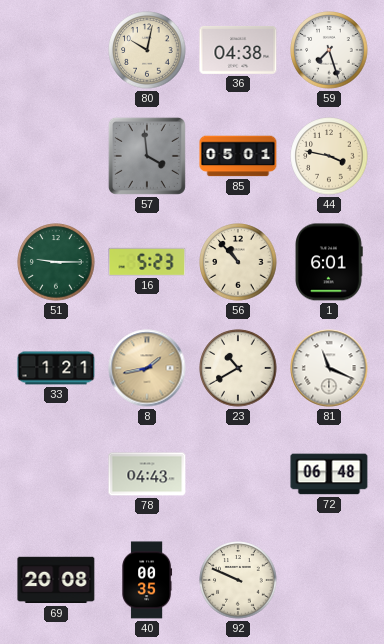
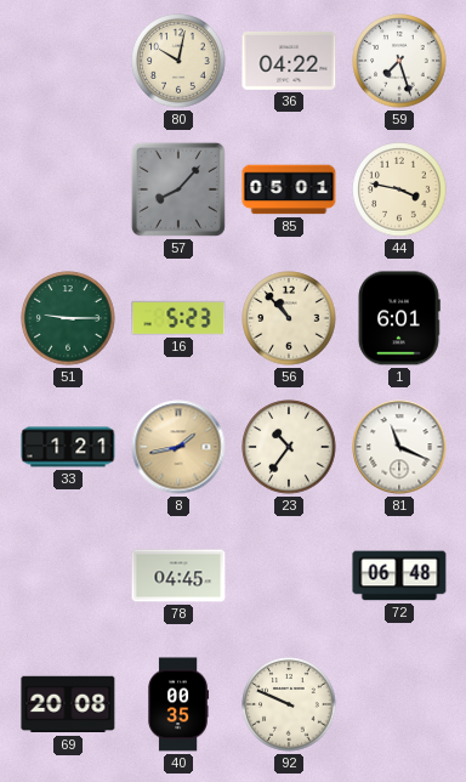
36: 04:38 -> 04:22 (289, 61)
57: 3:59 -> 8:07 (178, 189)
23: 10:40 -> 10:36 (289, 447)
78: 04:43 -> 04:45 (178, 576)
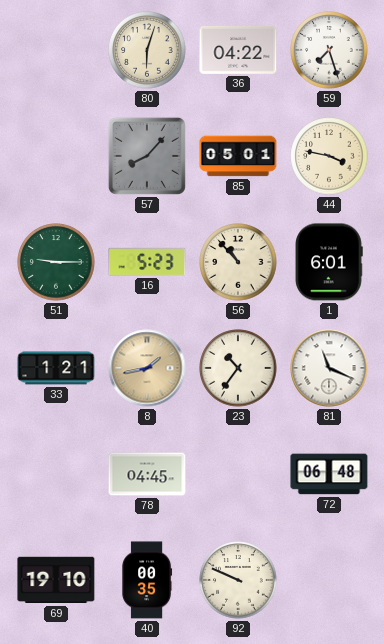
80: 10:02 -> 6:03 (147, 50)
69: 20:08 -> 19:10 (56, 580)
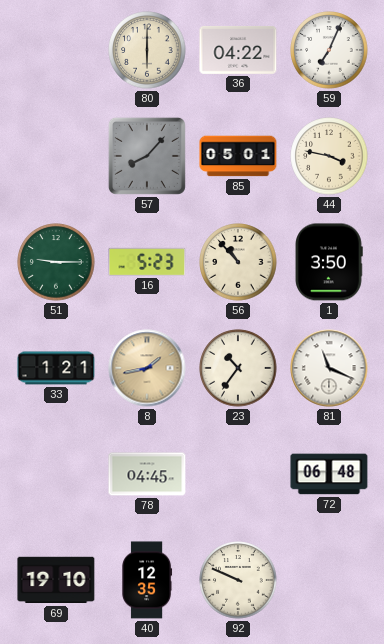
80: 6:03 -> 6:00 (147, 50)
59: 7:27 -> 7:04 (329, 50)
1: 6:01 -> 3:50 (329, 262)
40: 00:35 -> 12:35 (147, 580)
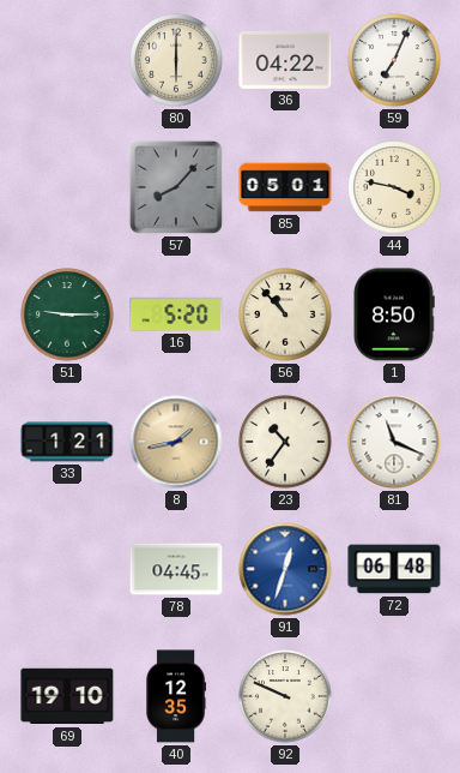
16: 5:23 -> 5:20 (176, 314)
1: 3:50 -> 8:50 (394, 314)
91: none -> 12:33 (285, 569)
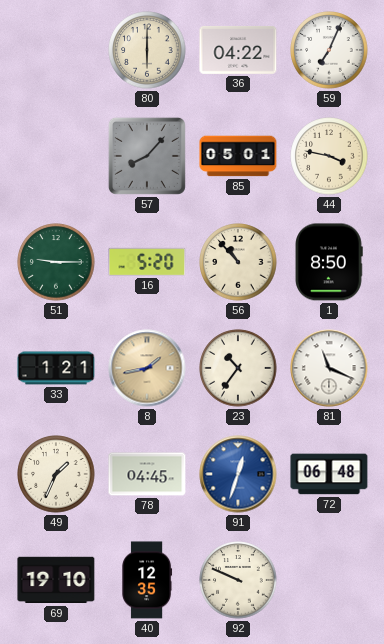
49: none -> 1:34 (56, 474)
